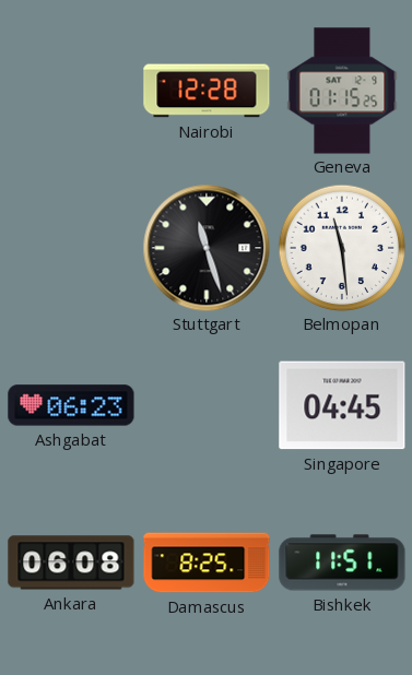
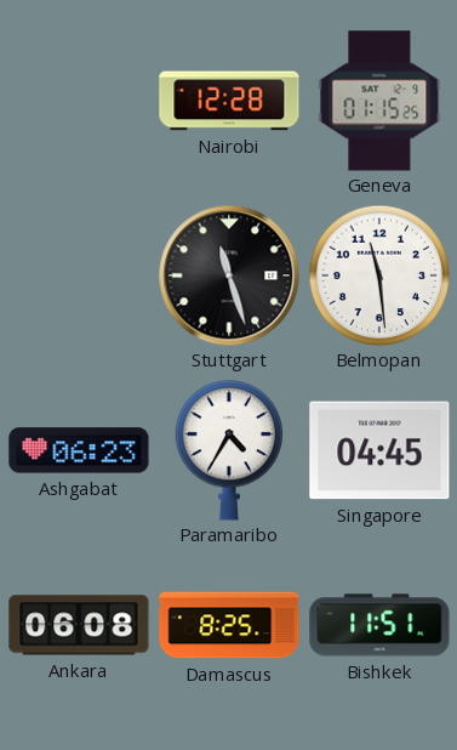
Paramaribo: none -> 4:35 (229, 450)
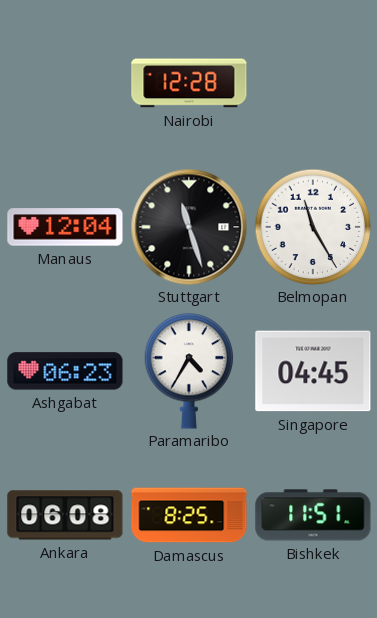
Geneva: 01:15 -> none (379, 101)
Manaus: none -> 12:04 (65, 227)
Belmopan: 11:29 -> 11:25 (313, 227)
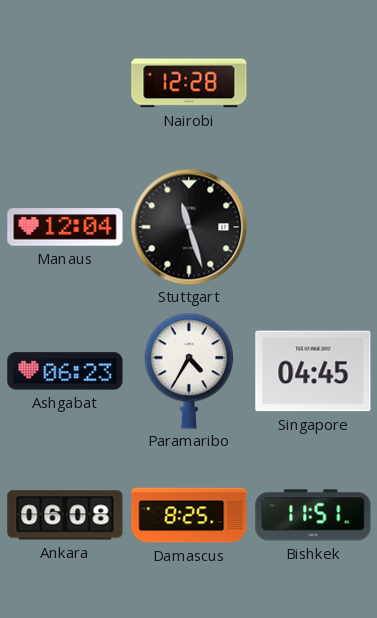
Belmopan: 11:25 -> none (313, 227)
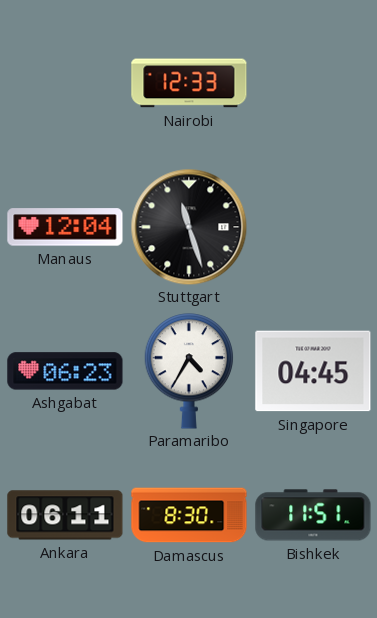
Nairobi: 12:28 -> 12:33 (189, 83)
Ankara: 06:08 -> 06:11 (65, 515)
Damascus: 8:25 -> 8:30 (189, 515)
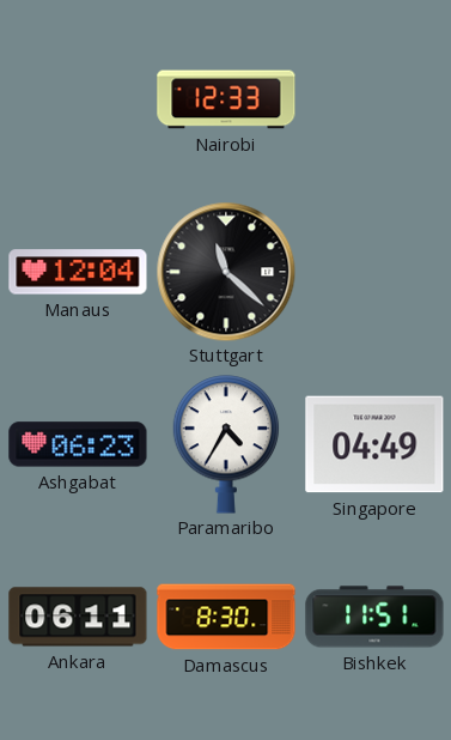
Stuttgart: 11:27 -> 11:22 (226, 272)
Singapore: 04:45 -> 04:49 (374, 444)
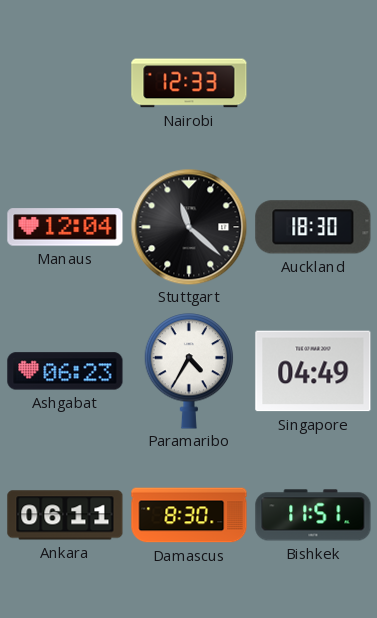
Auckland: none -> 18:30 (313, 227)
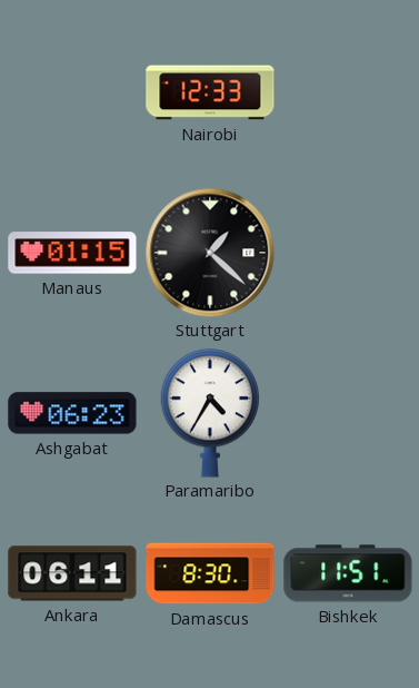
Manaus: 12:04 -> 01:15 (72, 253)
Stuttgart: 11:22 -> 1:22 (210, 253)
Auckland: 18:30 -> none (313, 227)
Singapore: 04:49 -> none (313, 371)
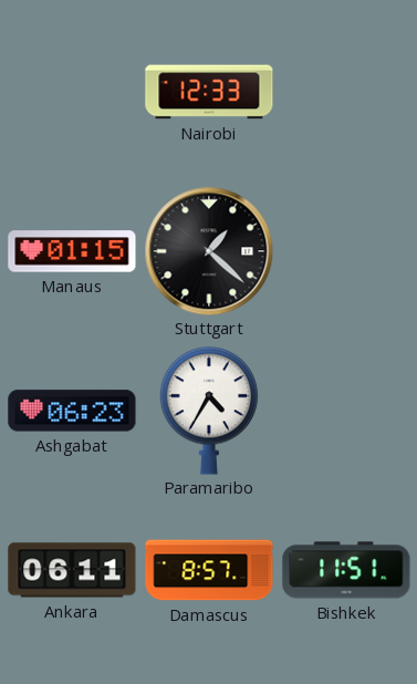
Damascus: 8:30 -> 8:57 (209, 570)
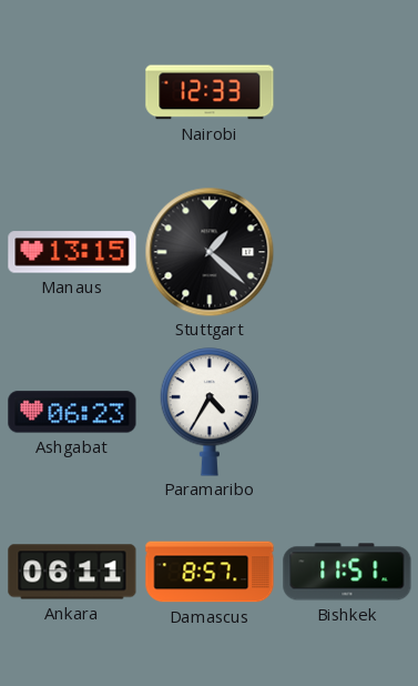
Manaus: 01:15 -> 13:15 (72, 252)
